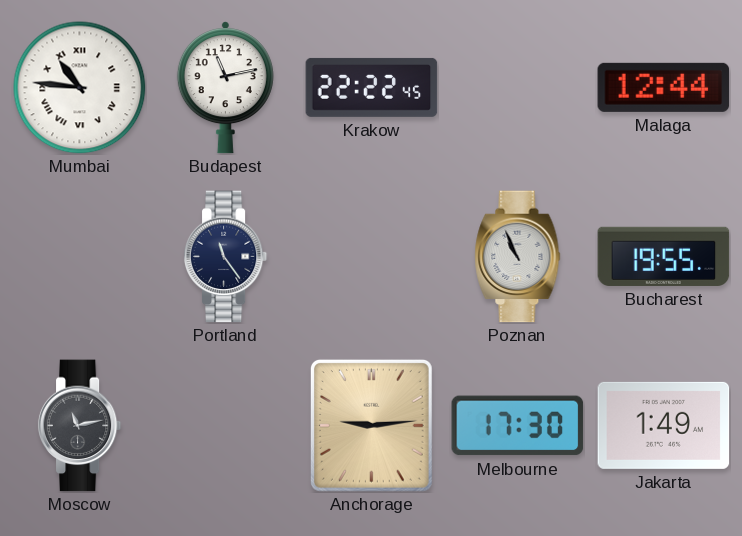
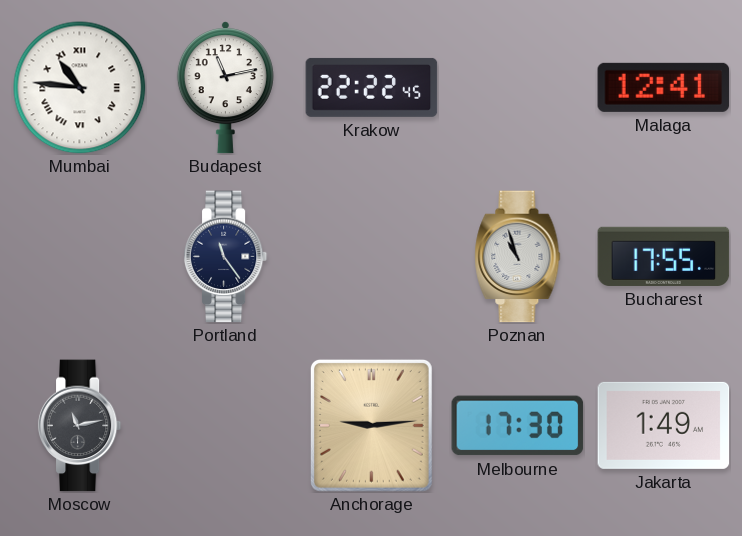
Malaga: 12:44 -> 12:41 (664, 87)
Poznan: 10:56 -> 10:57 (518, 257)
Bucharest: 19:55 -> 17:55 (664, 256)
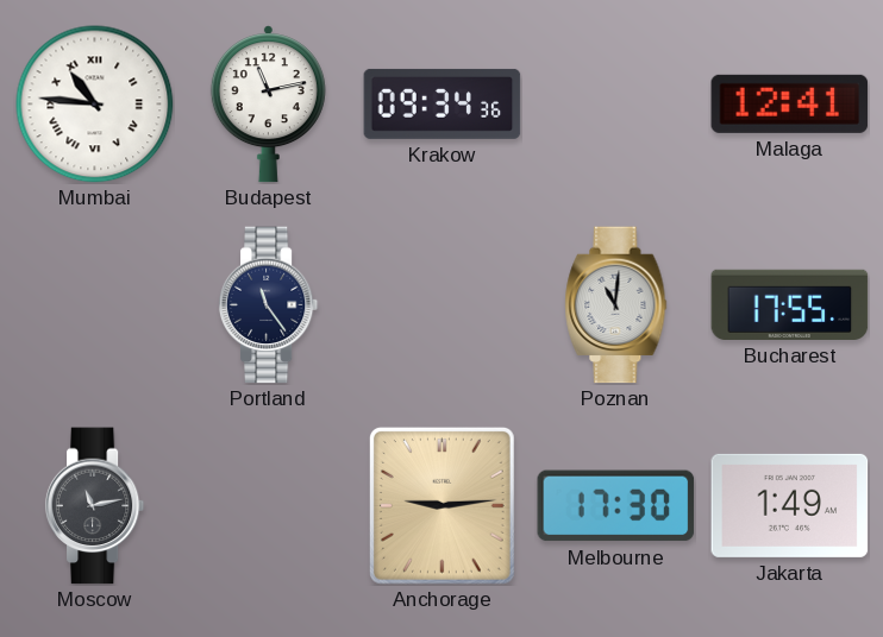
Krakow: 22:22 -> 09:34 (443, 103)
Poznan: 10:57 -> 11:01 (616, 305)
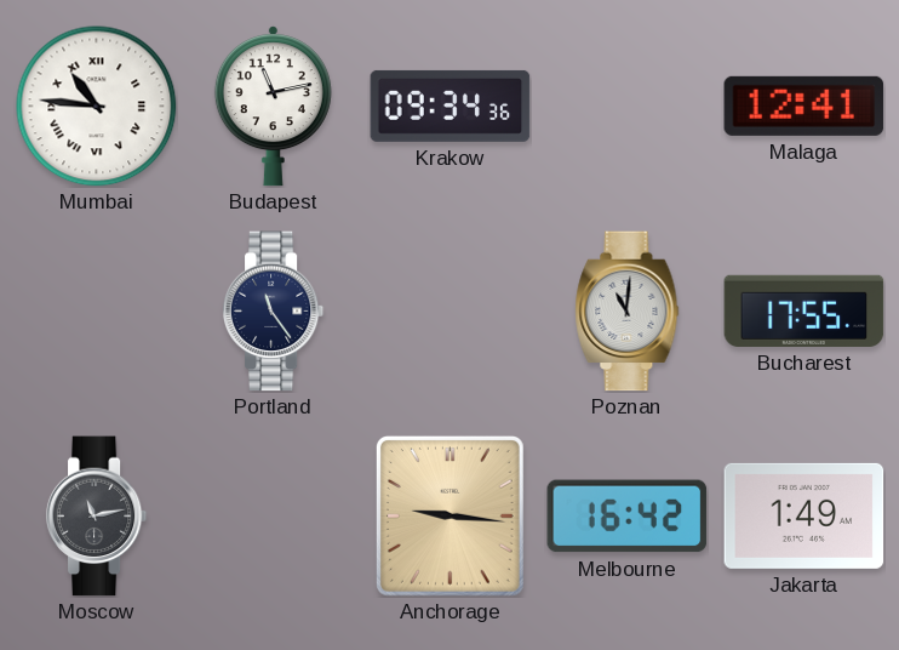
Anchorage: 9:14 -> 9:16 (449, 515)
Melbourne: 17:30 -> 16:42 (628, 517)
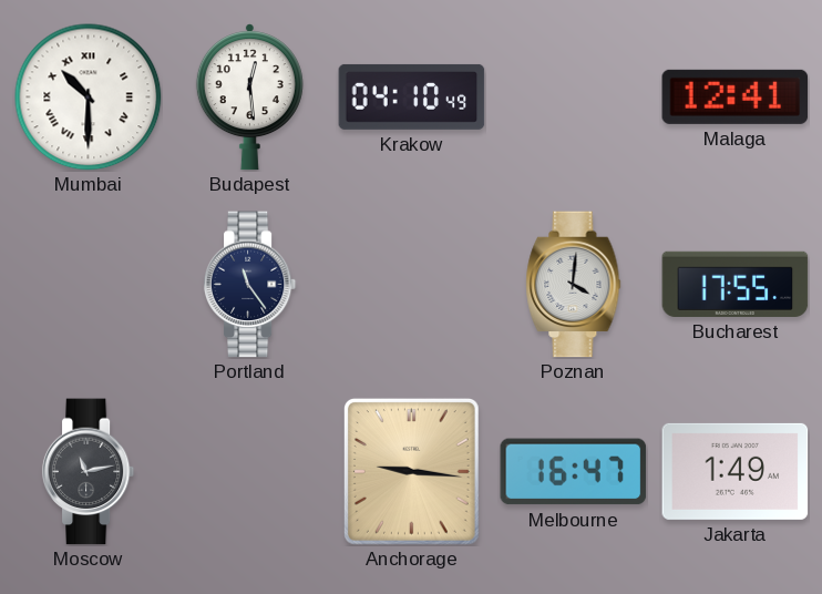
Mumbai: 10:46 -> 10:30 (89, 98)
Budapest: 11:13 -> 12:29 (249, 98)
Krakow: 09:34 -> 04:10 (412, 96)
Poznan: 11:01 -> 4:01 (574, 285)
Melbourne: 16:42 -> 16:47 (574, 472)
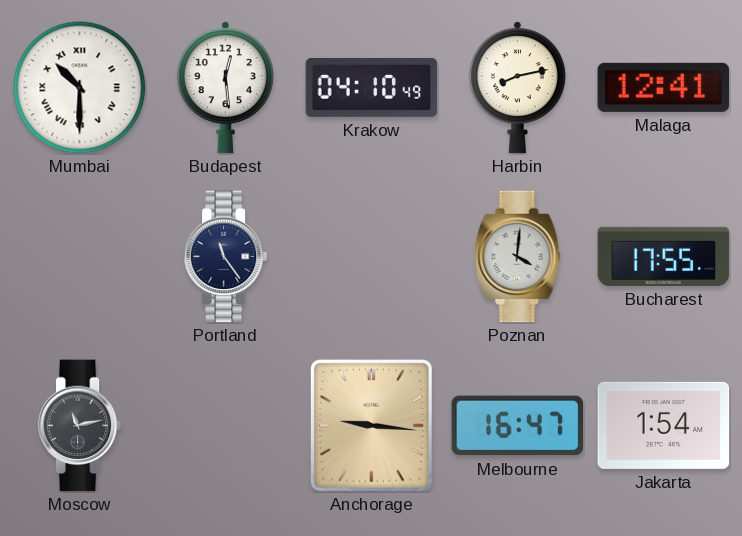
Harbin: none -> 8:13 (517, 88)
Jakarta: 1:49 -> 1:54 (664, 425)
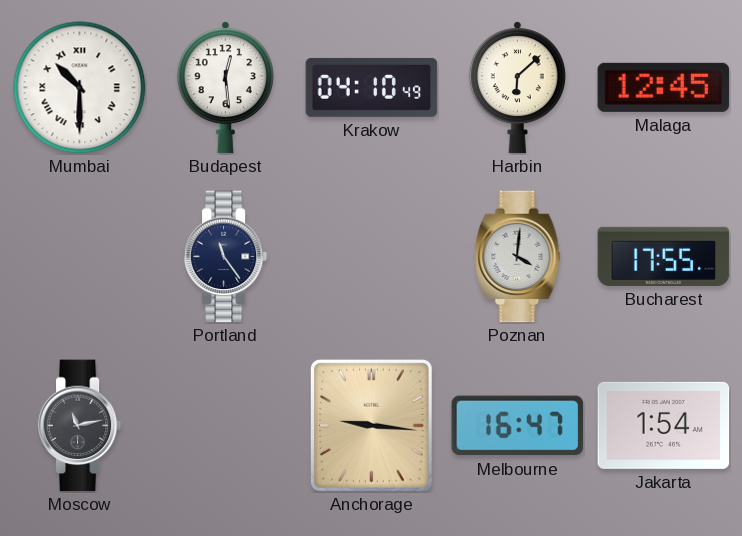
Harbin: 8:13 -> 6:08 (517, 88)
Malaga: 12:41 -> 12:45 (664, 87)
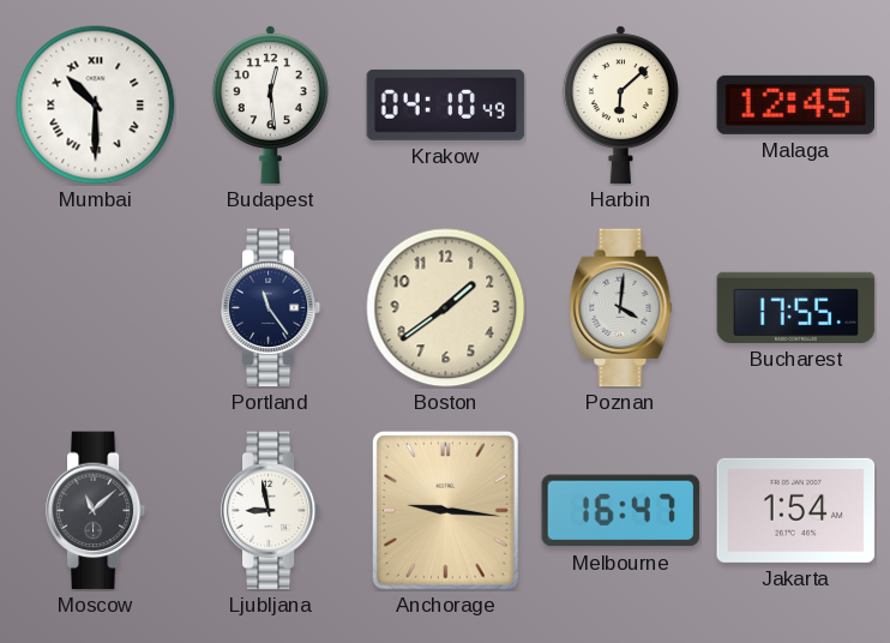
Boston: none -> 1:39 (446, 308)
Moscow: 11:13 -> 11:08 (96, 511)
Ljubljana: none -> 8:58 (271, 511)
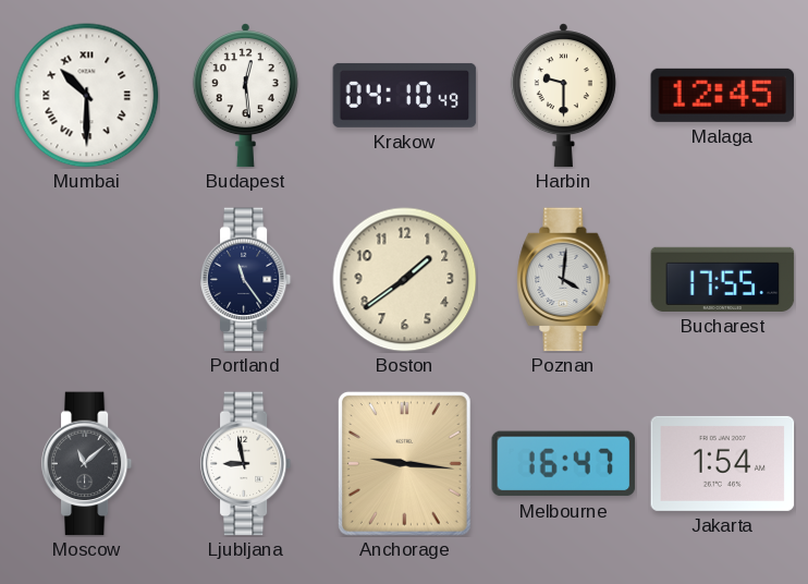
Harbin: 6:08 -> 9:30 (563, 96)
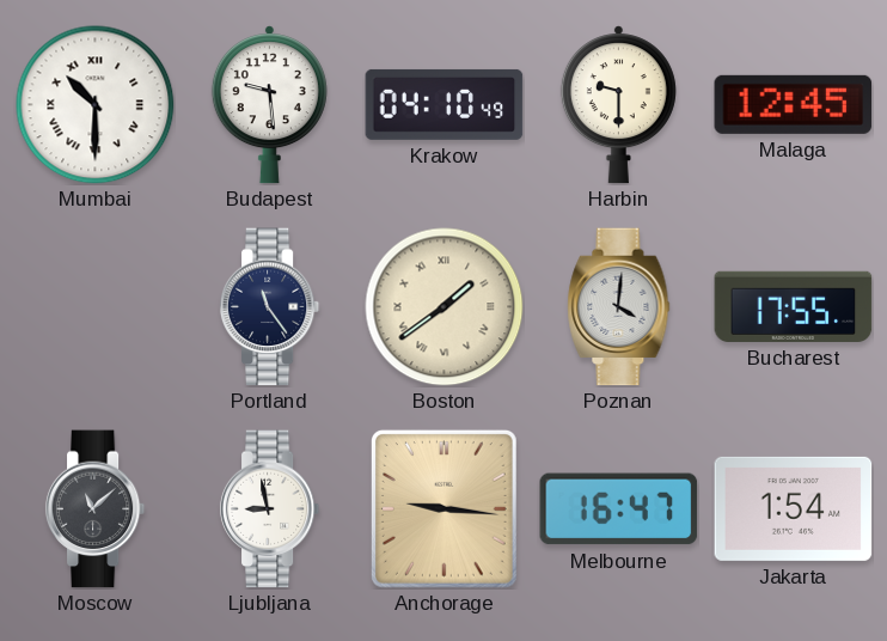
Budapest: 12:29 -> 9:29 (269, 105)
Boston numerals: Arabic -> Roman (445, 307)
